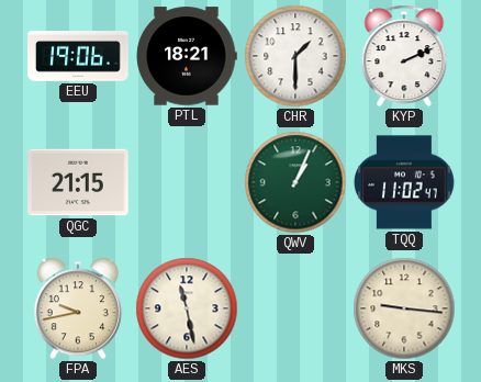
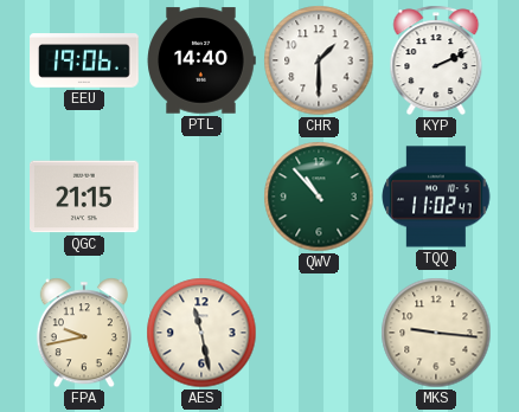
PTL: 18:21 -> 14:40 (201, 60)
QWV: 1:04 -> 10:53 (319, 197)
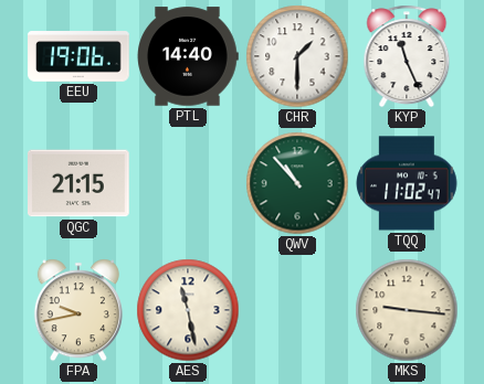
KYP: 2:11 -> 11:26 (407, 56)
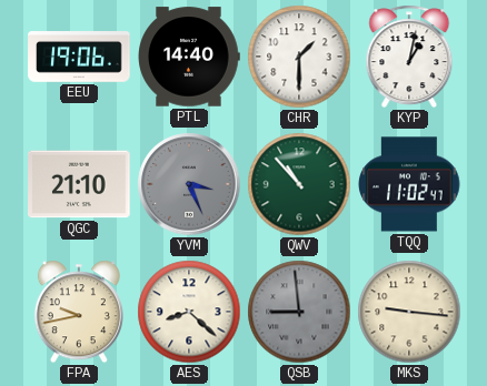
KYP: 11:26 -> 1:02 (409, 57)
QGC: 21:15 -> 21:10 (80, 184)
YVM: none -> 3:26 (189, 184)
AES: 11:28 -> 8:22 (189, 312)
QSB: none -> 8:59 (299, 312)
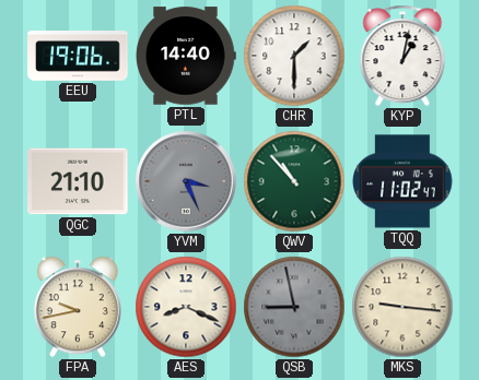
AES: 8:22 -> 8:19 (186, 307)
QSB: 8:59 -> 8:58 (294, 307)
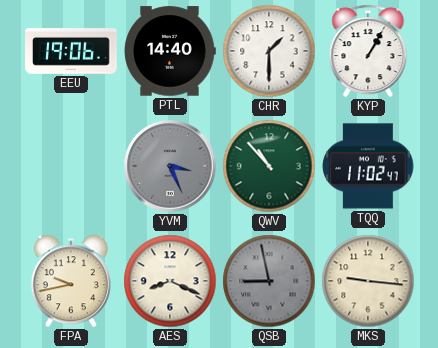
KYP: 1:02 -> 1:05 (368, 51)
QGC: 21:10 -> none (79, 181)
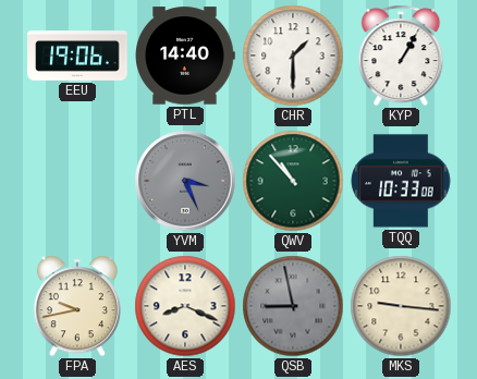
TQQ: 11:02 -> 10:33 (401, 181)
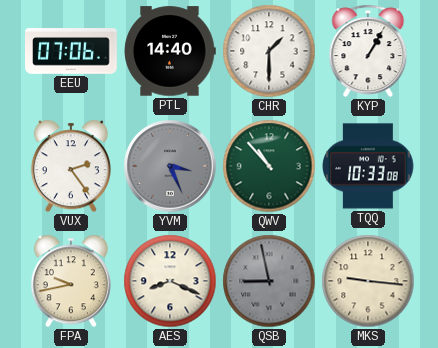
EEU: 19:06 -> 07:06 (71, 52)
VUX: none -> 2:24 (71, 166)
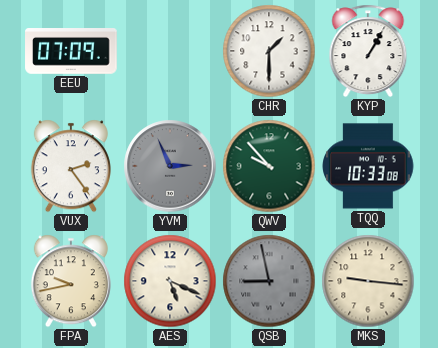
EEU: 07:06 -> 07:09 (71, 52)
PTL: 14:40 -> none (170, 51)
YVM: 3:26 -> 2:56 (170, 166)
QWV: 10:53 -> 9:53 (269, 166)
AES: 8:19 -> 5:19 (170, 281)
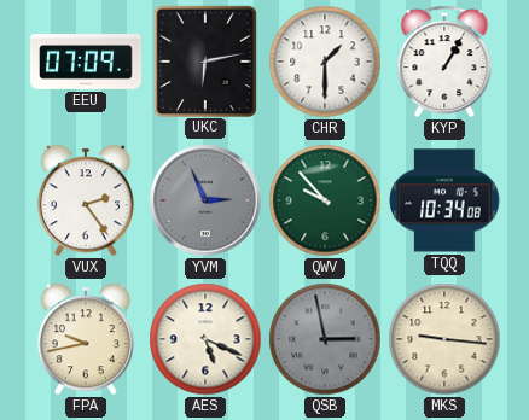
UKC: none -> 6:13 (204, 60)
TQQ: 10:33 -> 10:34 (444, 200)
QSB: 8:58 -> 2:58 (325, 339)
